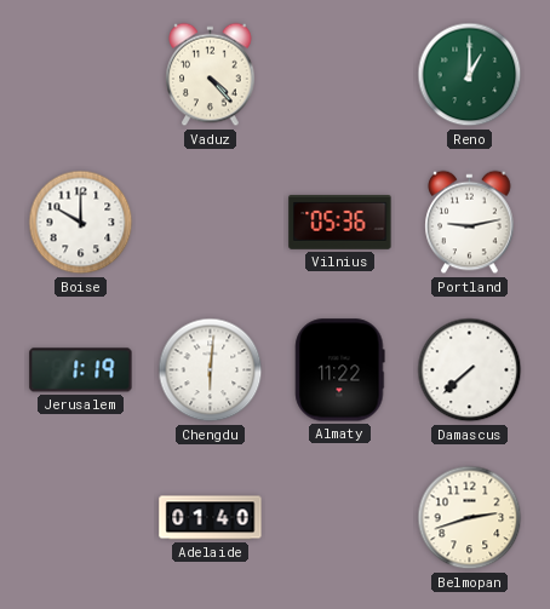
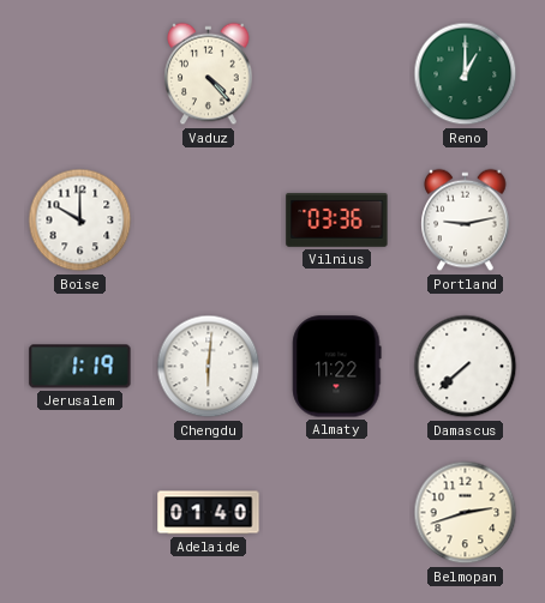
Vilnius: 05:36 -> 03:36 (337, 219)
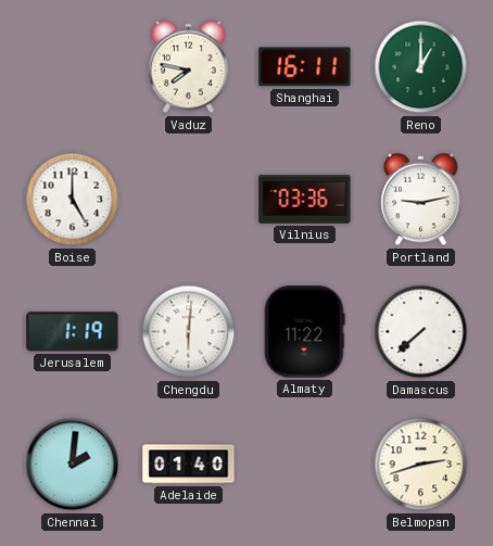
Vaduz: 4:23 -> 7:47 (189, 67)
Shanghai: none -> 16:11 (305, 67)
Boise: 10:00 -> 5:00 (73, 200)
Chennai: none -> 2:01 (73, 465)
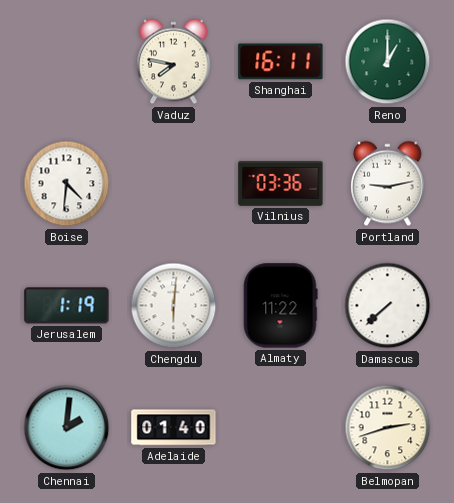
Boise: 5:00 -> 4:31 (67, 184)
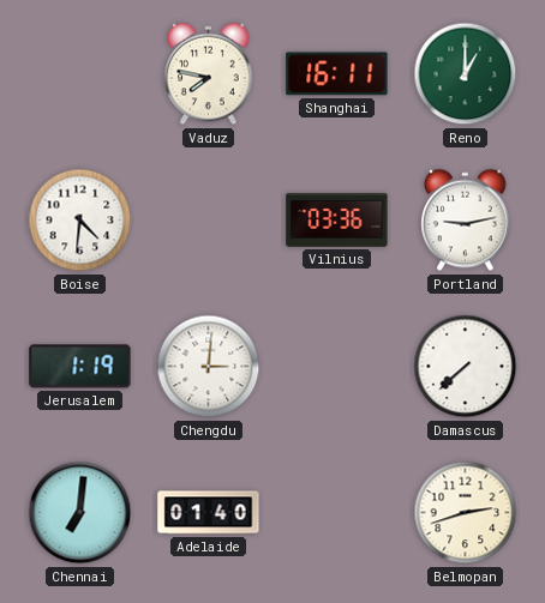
Chengdu: 6:01 -> 3:01 (209, 367)
Almaty: 11:22 -> none (281, 306)
Chennai: 2:01 -> 7:01 (80, 513)
